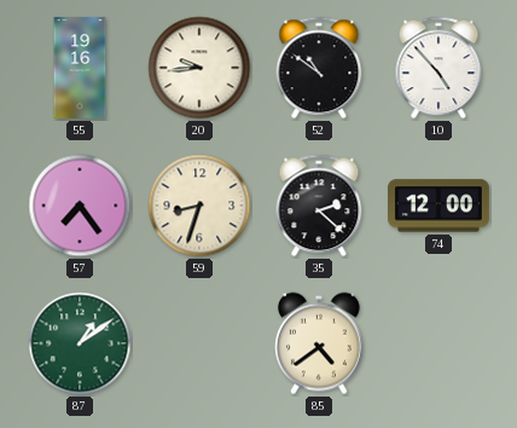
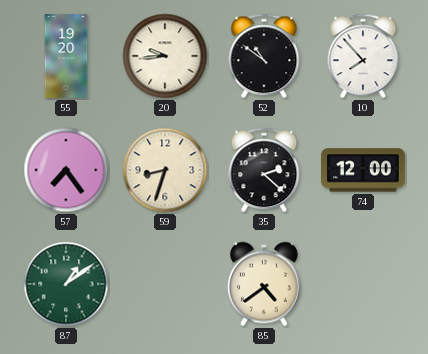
55: 19:16 -> 19:20 (66, 56)
10: 4:53 -> 7:53 (363, 56)
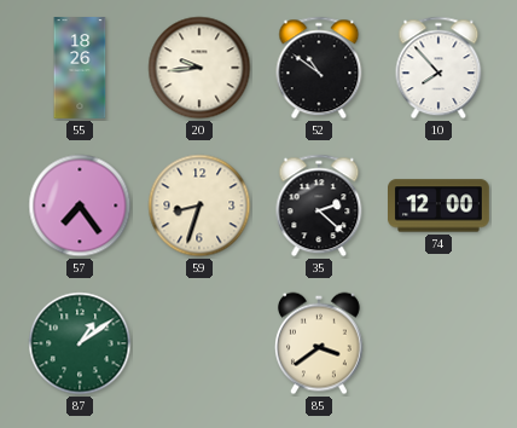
55: 19:20 -> 18:26 (80, 68)
85: 4:39 -> 3:39 (319, 343)
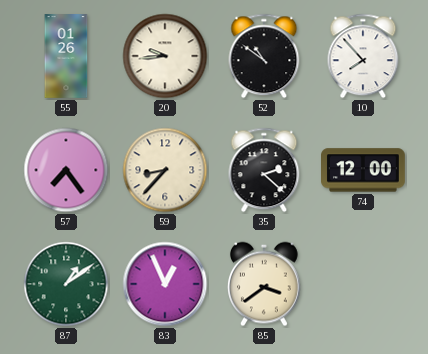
55: 18:26 -> 01:26 (66, 56)
59: 8:33 -> 8:37 (165, 170)
83: none -> 12:56 (165, 284)
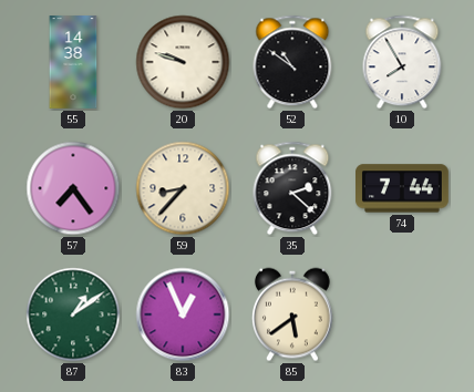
55: 01:26 -> 14:38 (73, 62)
20: 9:44 -> 9:48 (183, 62)
10: 7:53 -> 7:55 (402, 62)
74: 12:00 -> 7:44 (403, 188)
85: 3:39 -> 5:39 (292, 314)
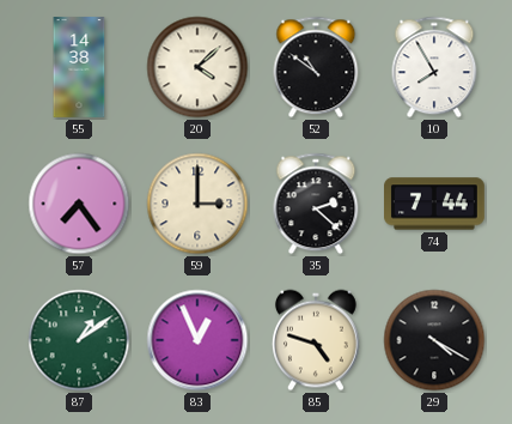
20: 9:48 -> 4:08 (197, 67)
59: 8:37 -> 3:00 (197, 204)
85: 5:39 -> 4:48 (316, 340)
29: none -> 4:20 (434, 340)
